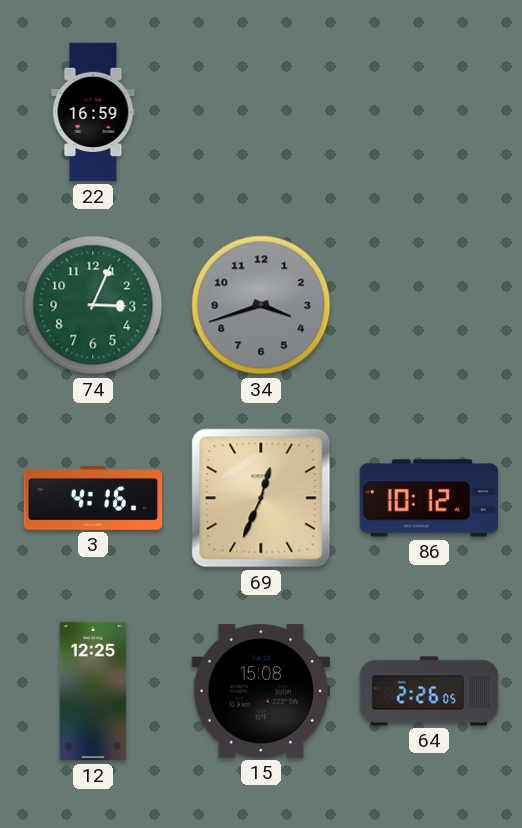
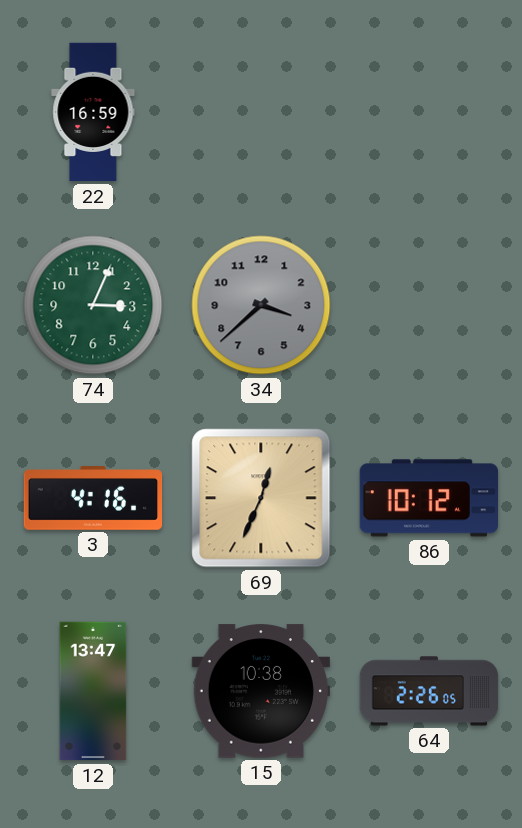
34: 3:42 -> 3:38 (261, 305)
12: 12:25 -> 13:47 (93, 691)
15: 15:08 -> 10:38 (260, 691)
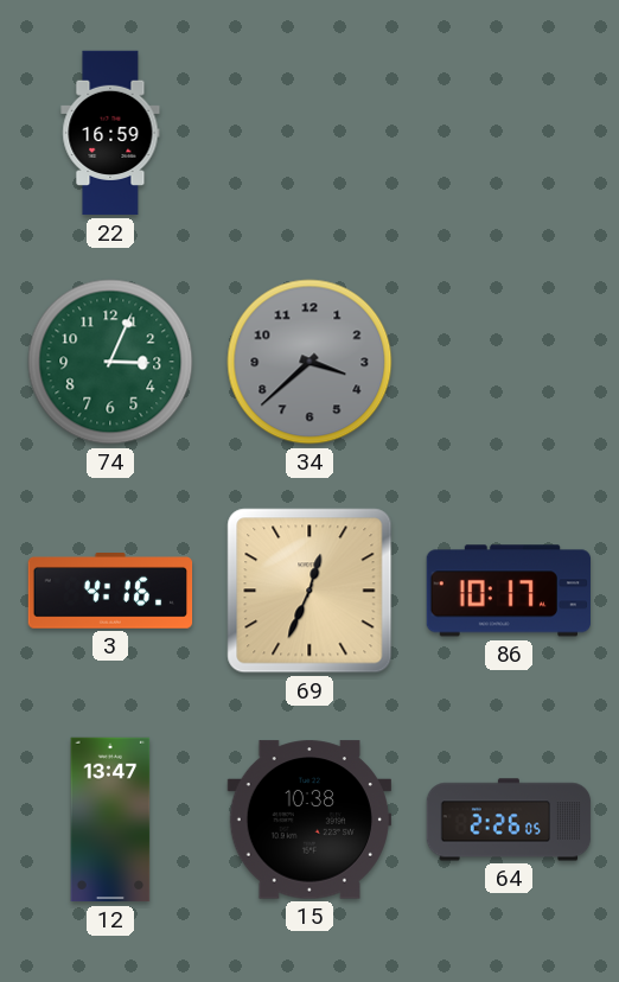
86: 10:12 -> 10:17 (508, 591)
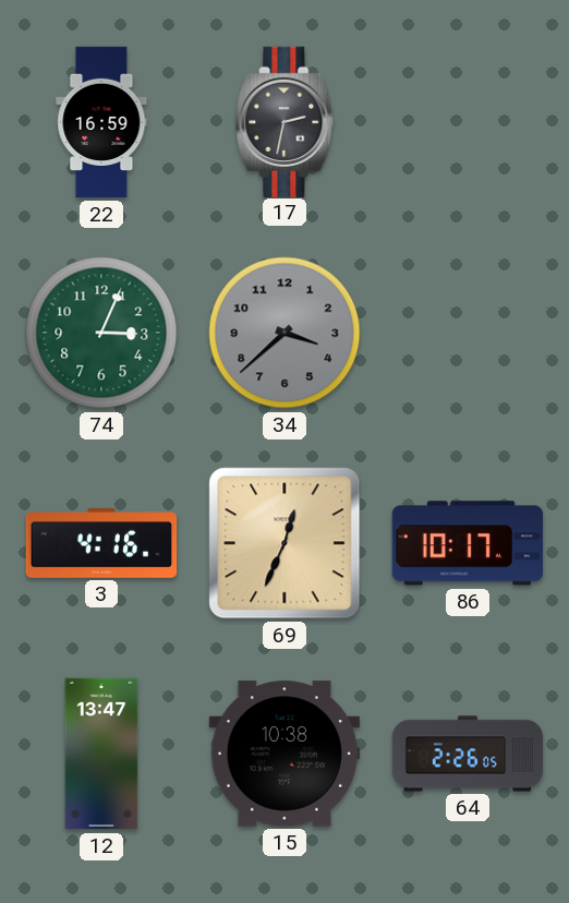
17: none -> 2:32 (284, 121)
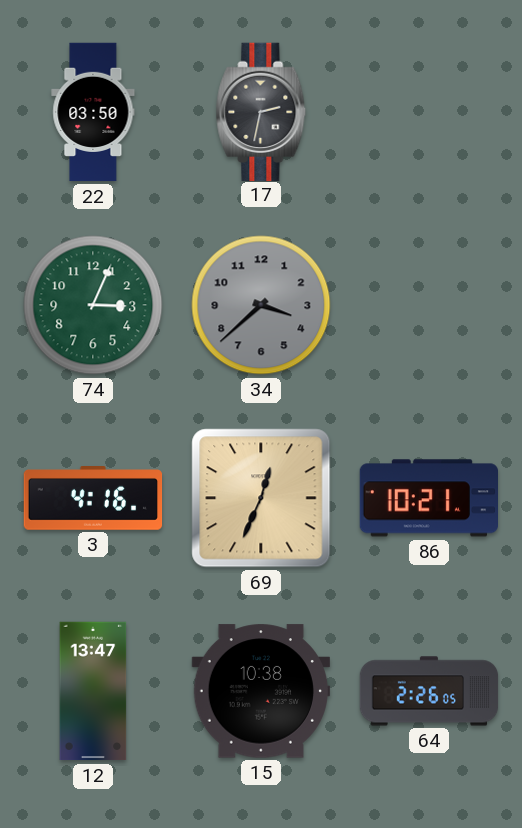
22: 16:59 -> 03:50 (93, 112)
86: 10:17 -> 10:21 (428, 498)
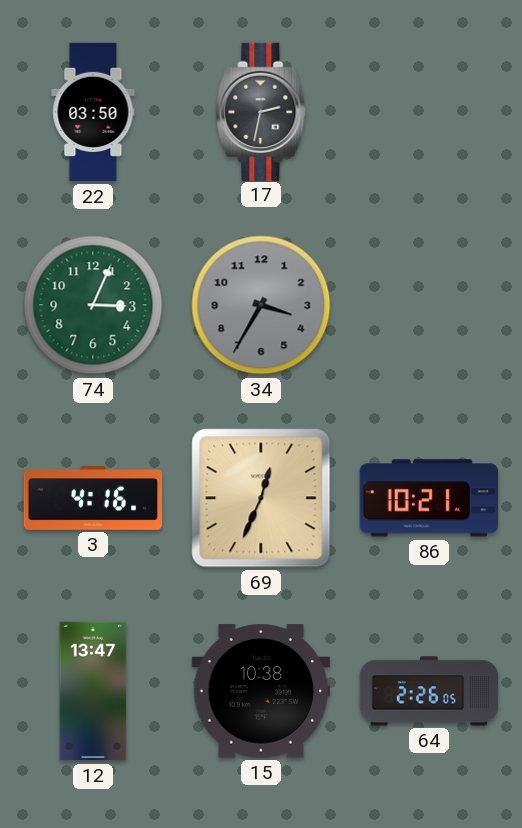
34: 3:38 -> 3:35 (261, 305)
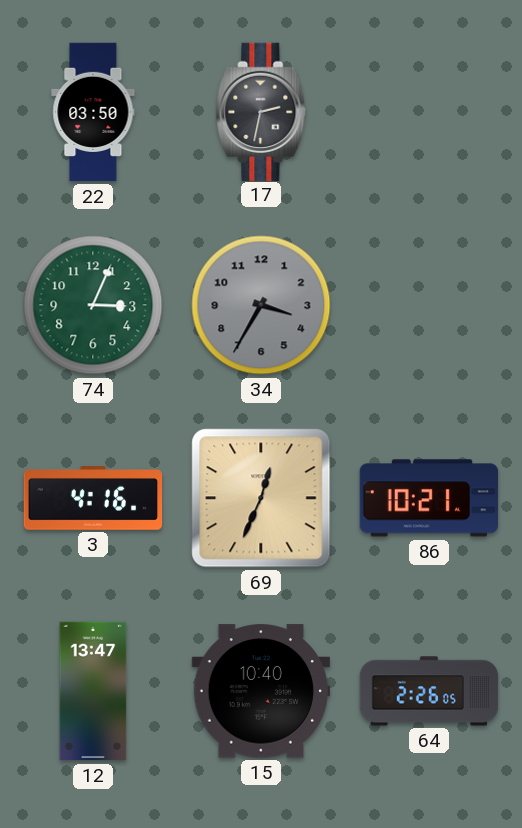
15: 10:38 -> 10:40 (260, 691)
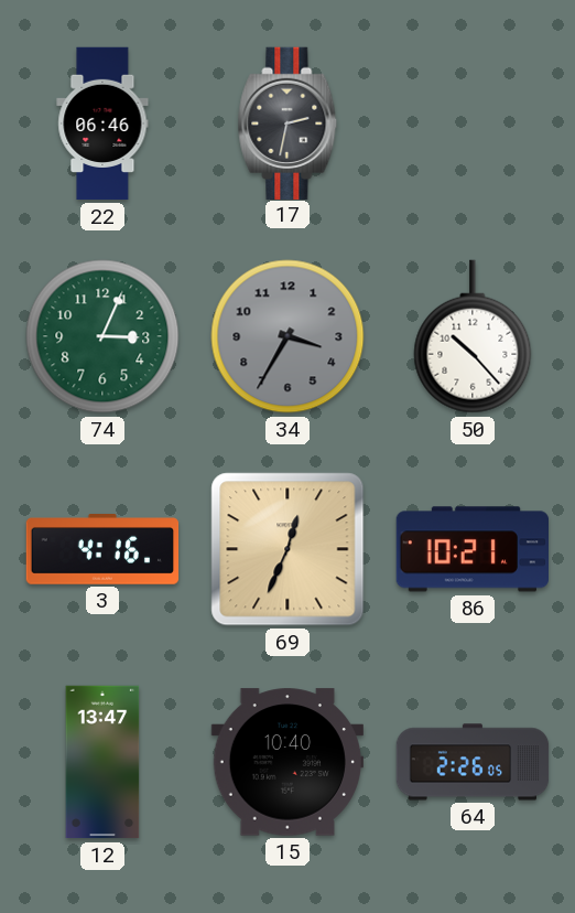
22: 03:50 -> 06:46 (102, 123)
50: none -> 10:23 (473, 336)
